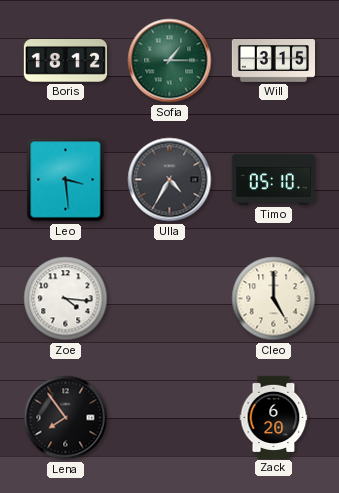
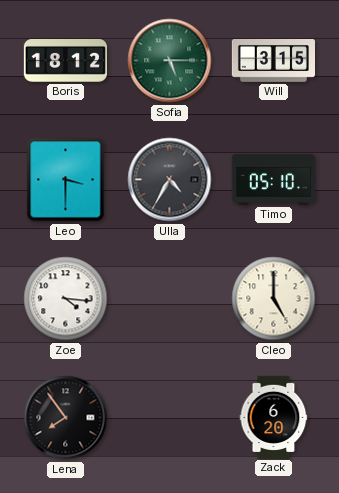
Sofia: 1:15 -> 5:15 (170, 61)
Leo: 3:29 -> 3:30 (66, 180)
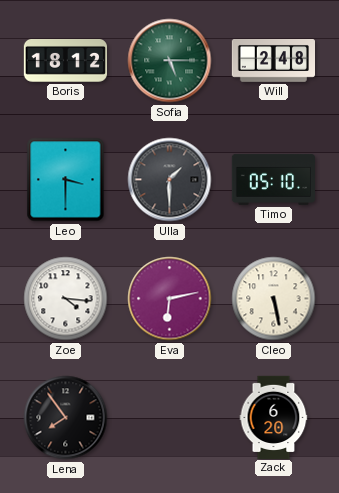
Will: 3:15 -> 2:48 (273, 61)
Ulla: 4:35 -> 1:30 (170, 180)
Eva: none -> 6:13 (170, 299)
Cleo: 5:00 -> 5:28 (274, 299)
